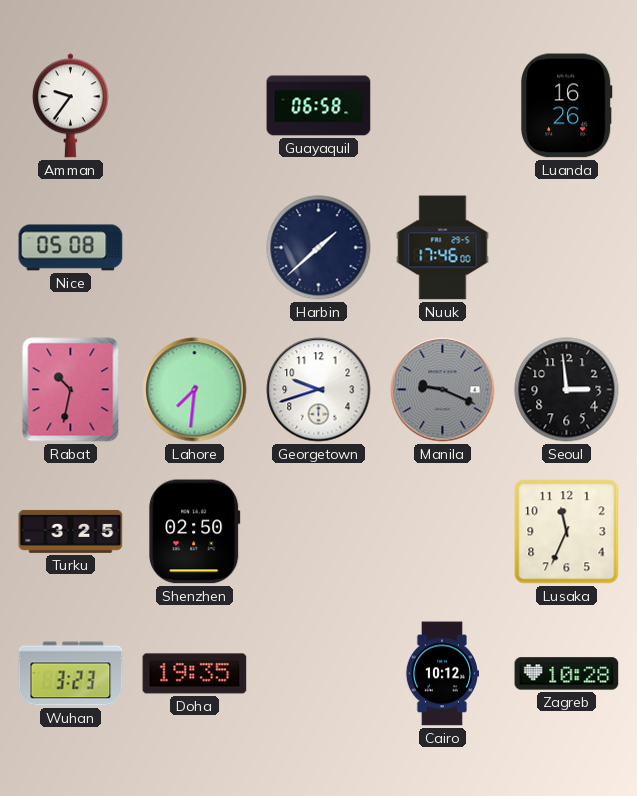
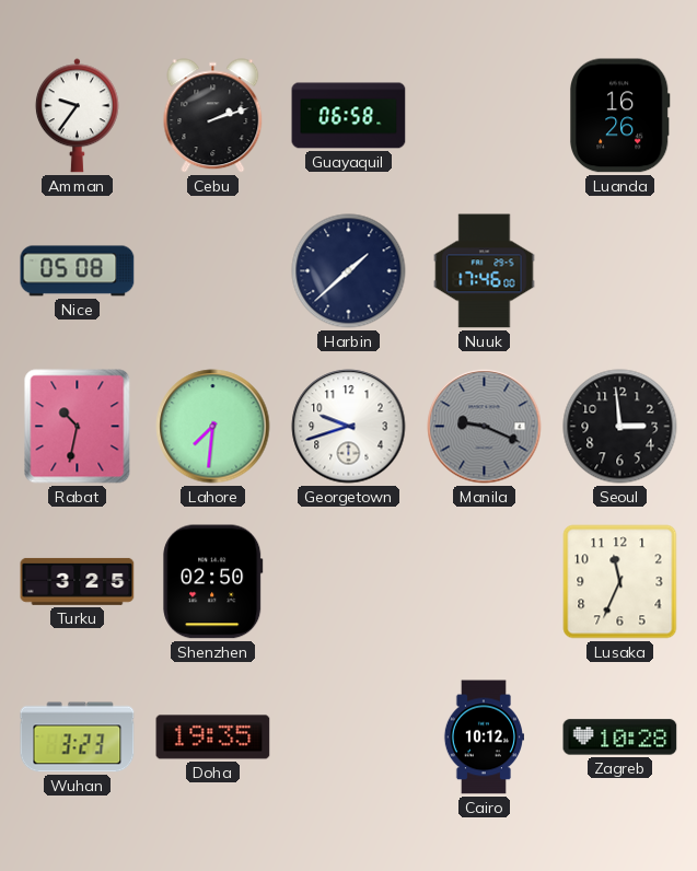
Cebu: none -> 2:12 (213, 116)
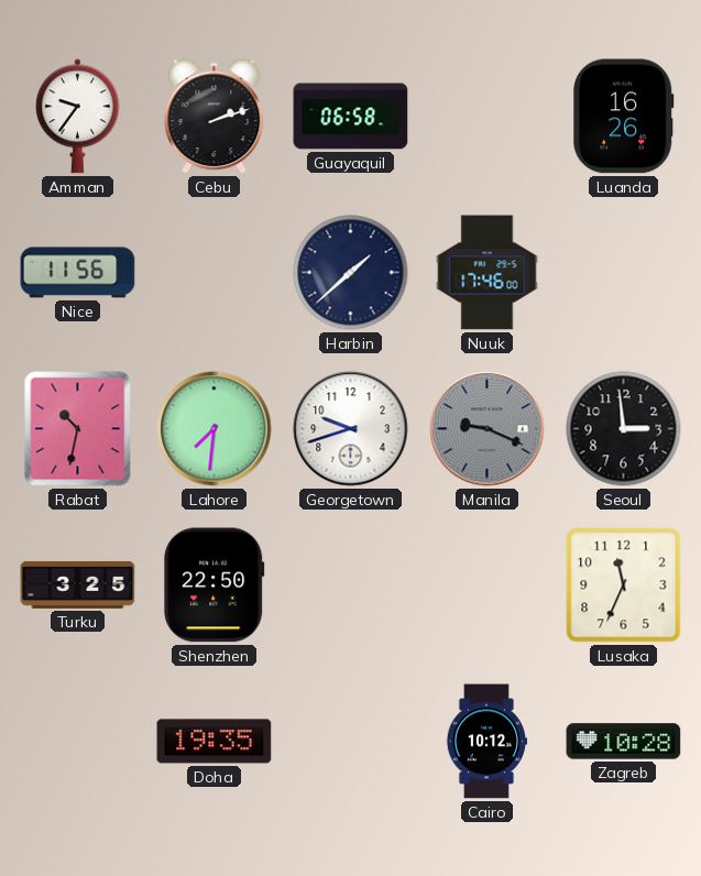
Nice: 05:08 -> 11:56 (78, 273)
Shenzhen: 02:50 -> 22:50 (215, 585)
Wuhan: 3:23 -> none (78, 738)
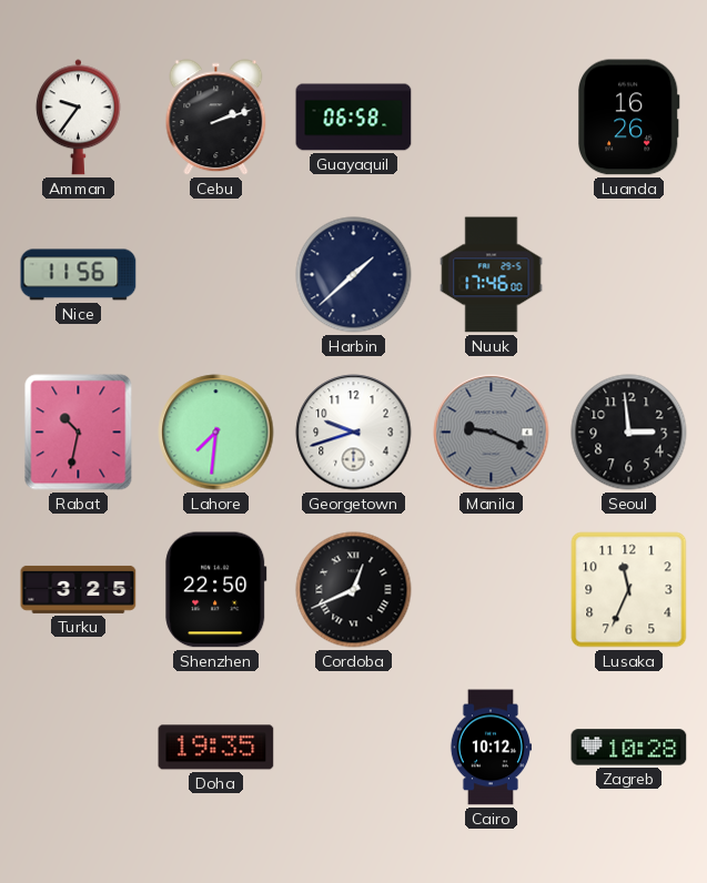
Cordoba: none -> 12:41 (354, 590)
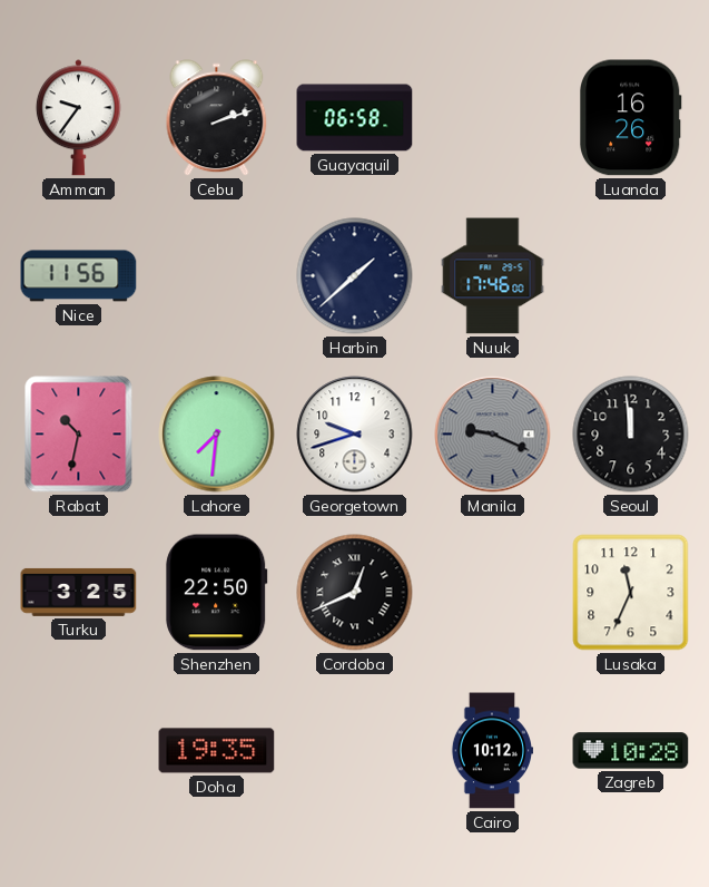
Seoul: 2:59 -> 11:59 (631, 435)
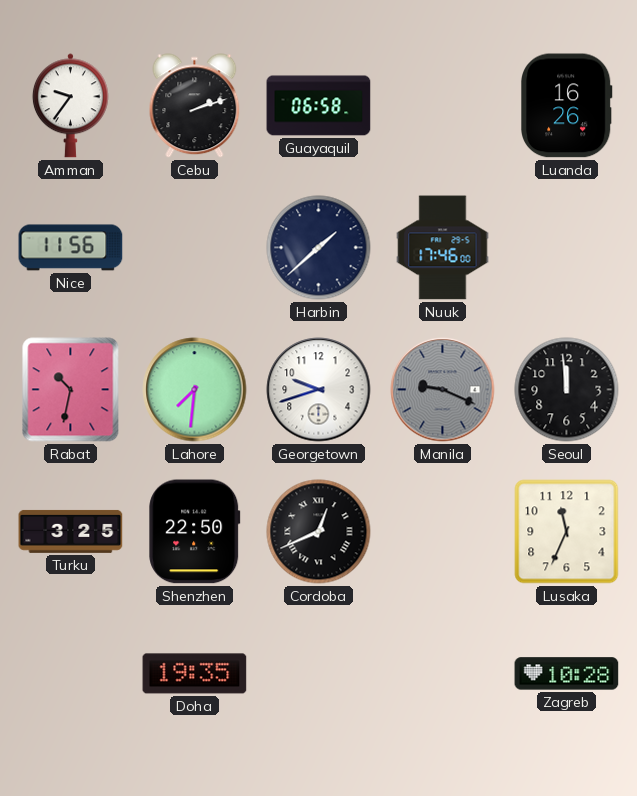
Cairo: 10:12 -> none (492, 751)
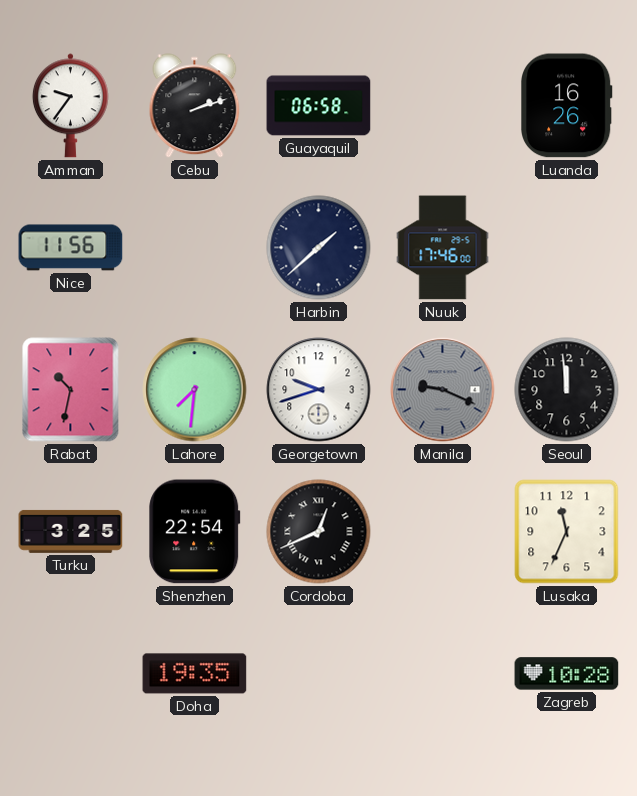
Shenzhen: 22:50 -> 22:54 (195, 532)
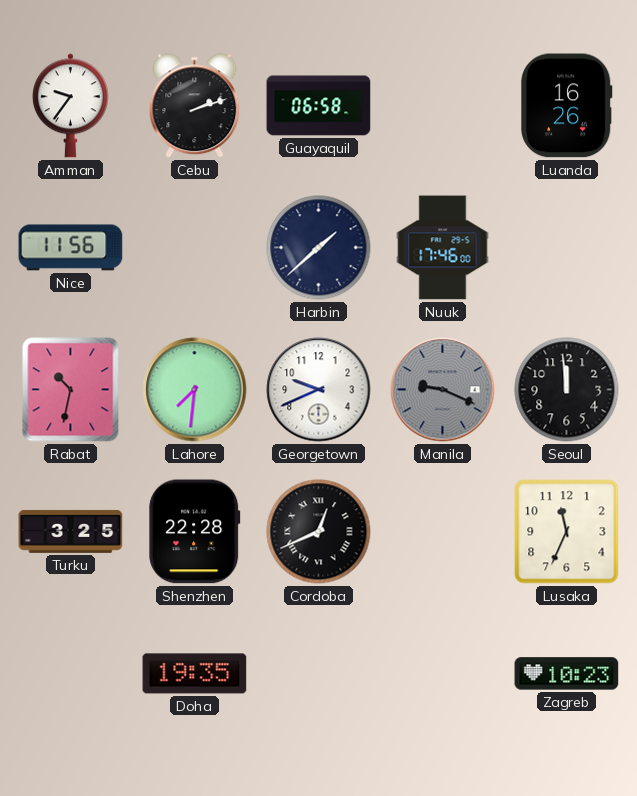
Georgetown: 9:42 -> 9:41 (319, 390)
Shenzhen: 22:54 -> 22:28 (195, 532)
Zagreb: 10:28 -> 10:23 (567, 674)
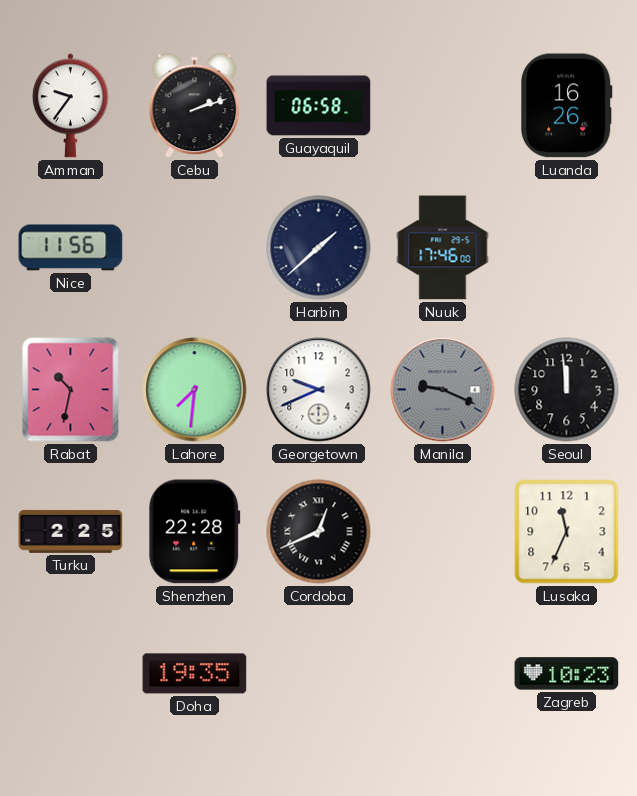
Turku: 3:25 -> 2:25 (71, 531)
